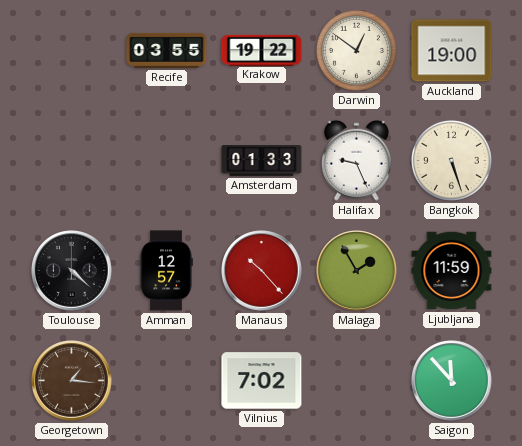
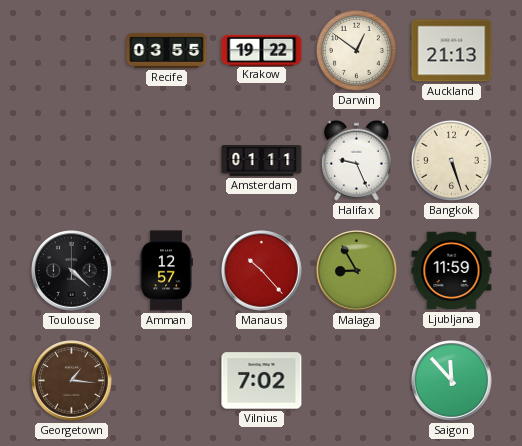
Auckland: 19:00 -> 21:13 (452, 51)
Amsterdam: 01:33 -> 01:11 (262, 161)
Malaga: 1:55 -> 8:55 (357, 271)
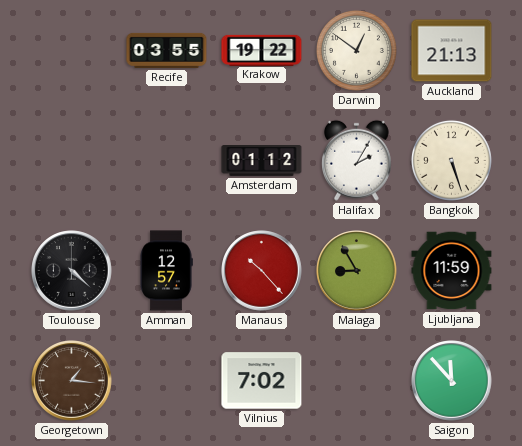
Amsterdam: 01:11 -> 01:12 (262, 161)
Halifax: 9:26 -> 2:05 (357, 160)
